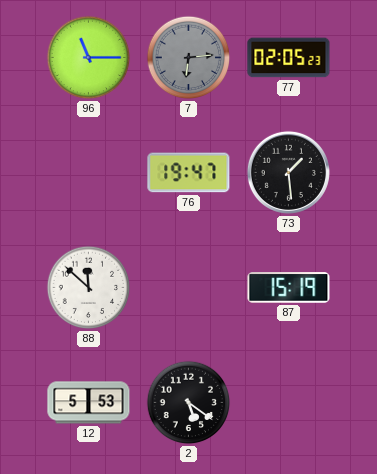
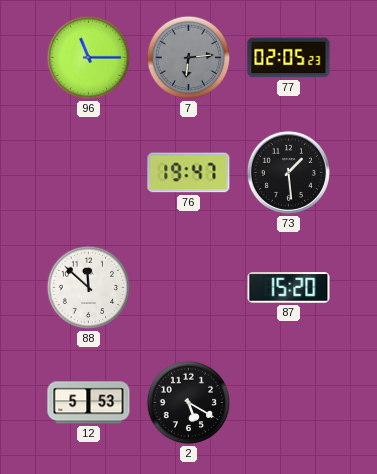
87: 15:19 -> 15:20 (289, 288)
2: 5:21 -> 5:20 (189, 403)
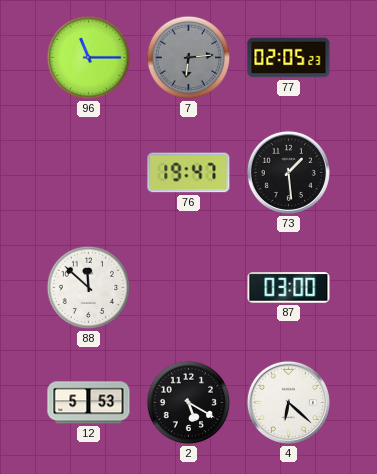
87: 15:20 -> 03:00 (289, 288)
4: none -> 6:22 (288, 402)
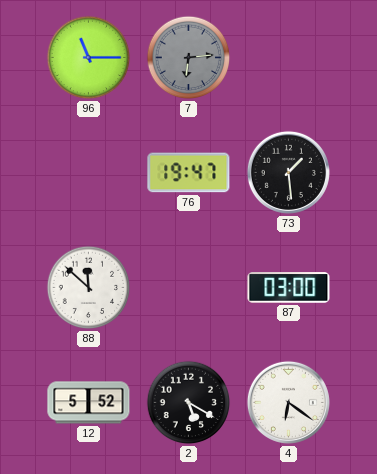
77: 02:05 -> none (289, 58)
12: 5:53 -> 5:52 (89, 403)
4: 6:22 -> 6:21 (288, 402)
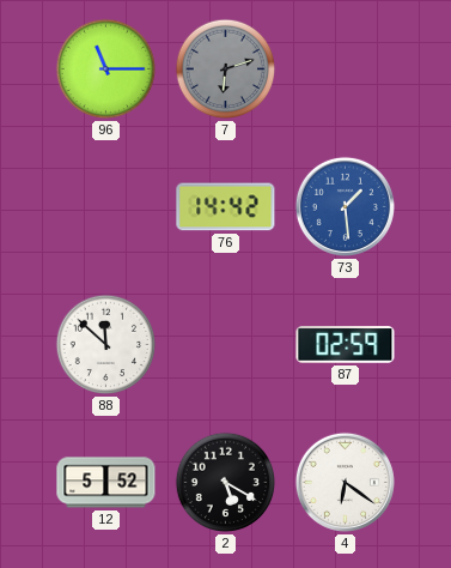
7: 6:14 -> 6:12 (226, 70)
76: 19:47 -> 14:42 (226, 207)
73 dial: black -> blue (345, 206)
87: 03:00 -> 02:59 (346, 345)
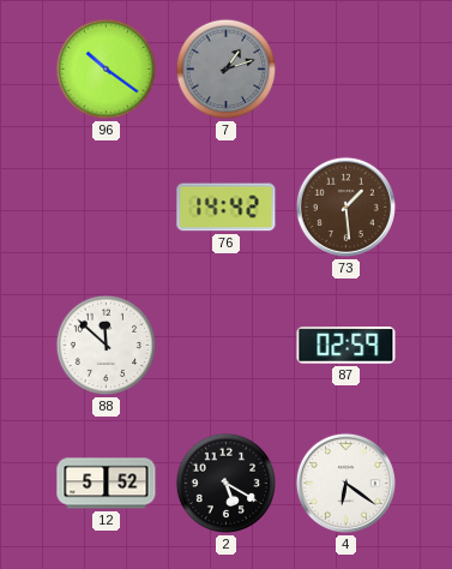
96: 11:15 -> 10:21 (107, 70)
7: 6:12 -> 1:12 (227, 70)
73 dial: blue -> brown (345, 206)
